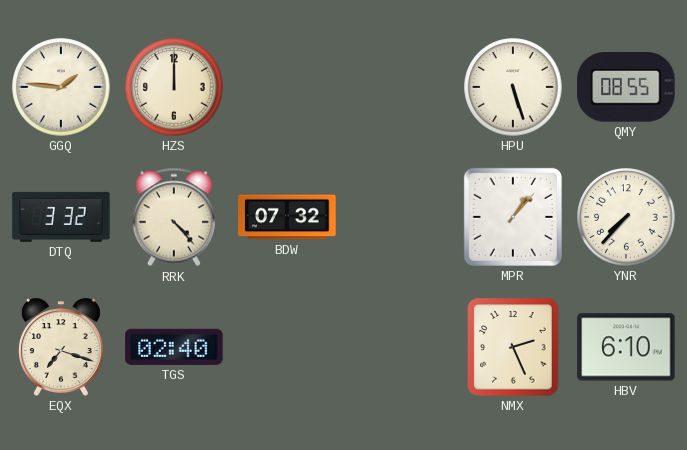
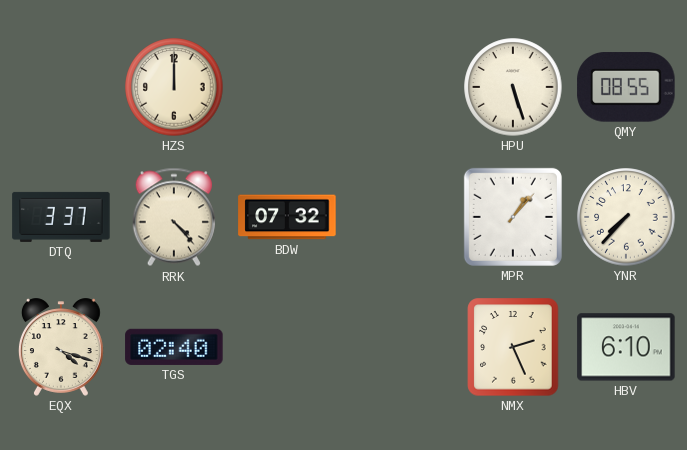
GGQ: 1:46 -> none (61, 87)
DTQ: 3:32 -> 3:37 (61, 217)
EQX: 7:18 -> 4:18 (61, 347)
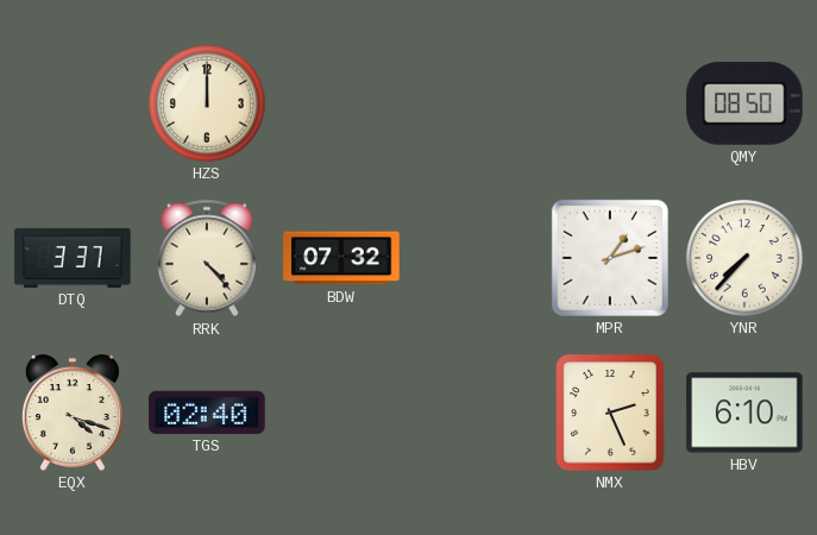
HPU: 5:27 -> none (513, 87)
QMY: 08:55 -> 08:50 (744, 103)
MPR: 1:07 -> 1:12 (610, 258)
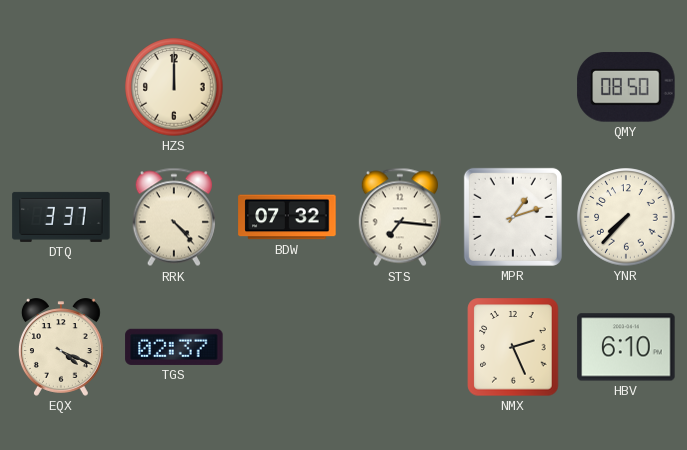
STS: none -> 7:16 (400, 217)
EQX: 4:18 -> 4:19 (61, 347)
TGS: 02:40 -> 02:37 (174, 347)
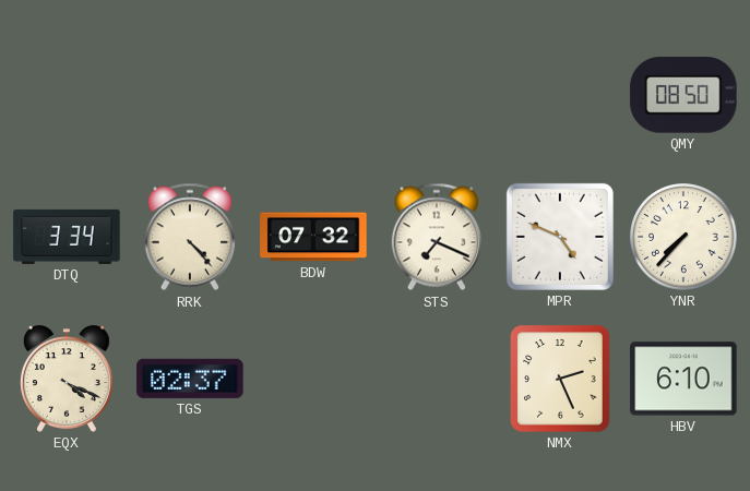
HZS: 12:00 -> none (174, 87)
DTQ: 3:37 -> 3:34 (67, 237)
STS: 7:16 -> 7:19 (437, 237)
MPR: 1:12 -> 4:49 (560, 237)
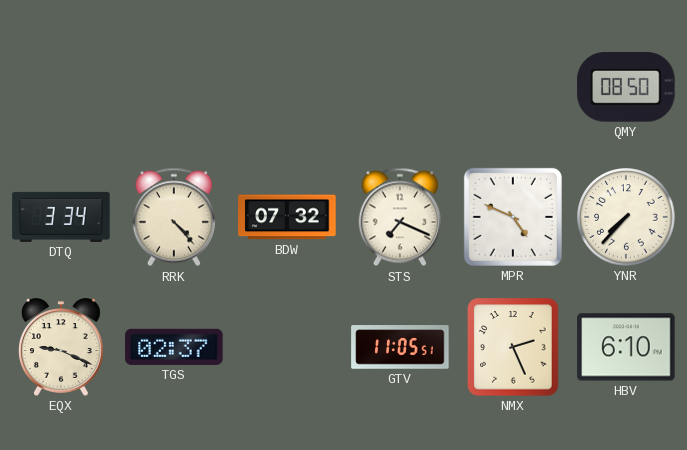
EQX: 4:19 -> 9:19 (61, 347)
GTV: none -> 11:05 (400, 347)
